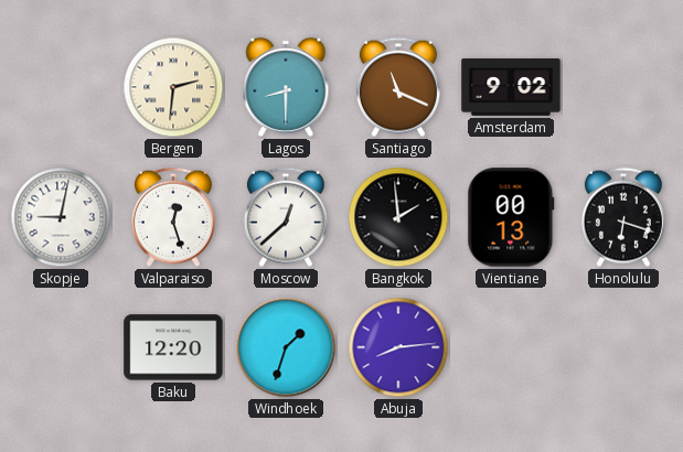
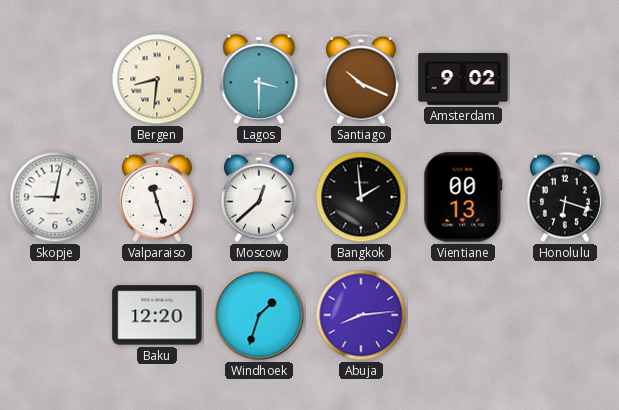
Bergen: 2:31 -> 8:31 (157, 79)
Lagos: 8:30 -> 3:30 (259, 79)
Santiago: 11:19 -> 10:19 (361, 79)
Valparaiso: 12:27 -> 11:27 (157, 197)
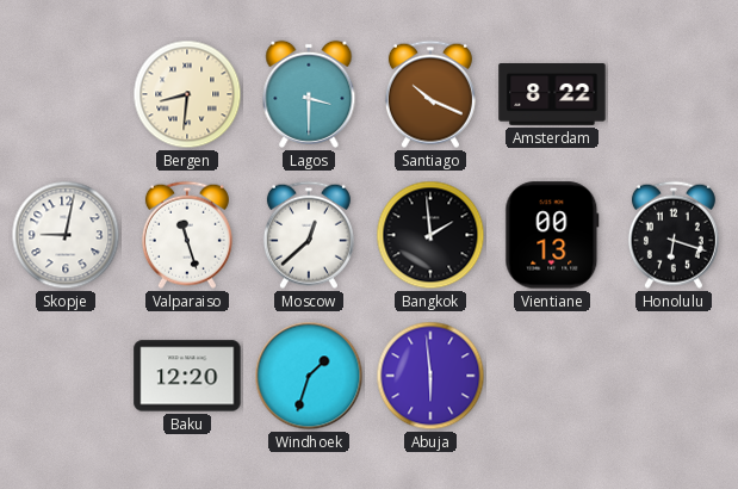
Amsterdam: 9:02 -> 8:22 (552, 95)
Abuja: 8:14 -> 5:59 (430, 376)
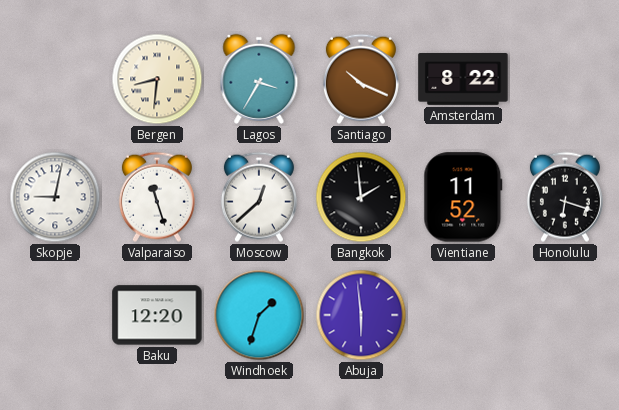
Lagos: 3:30 -> 3:35 (259, 79)
Vientiane: 00:13 -> 11:52 (463, 197)
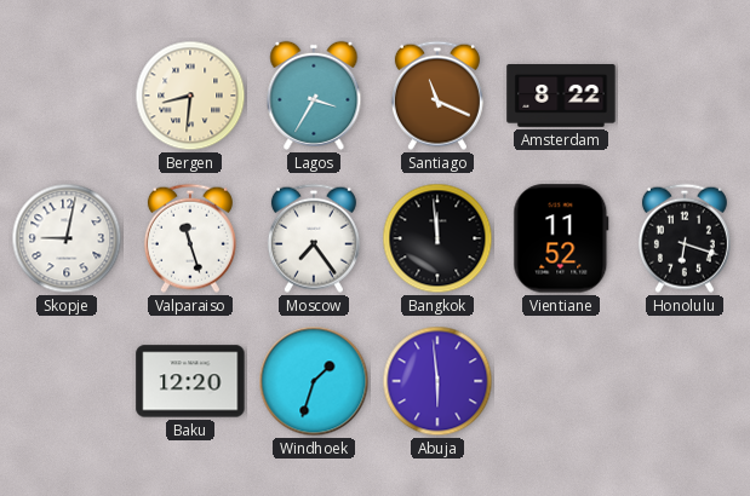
Santiago: 10:19 -> 11:19 (437, 96)
Moscow: 12:38 -> 7:24 (314, 238)
Bangkok: 1:59 -> 11:59 (437, 238)
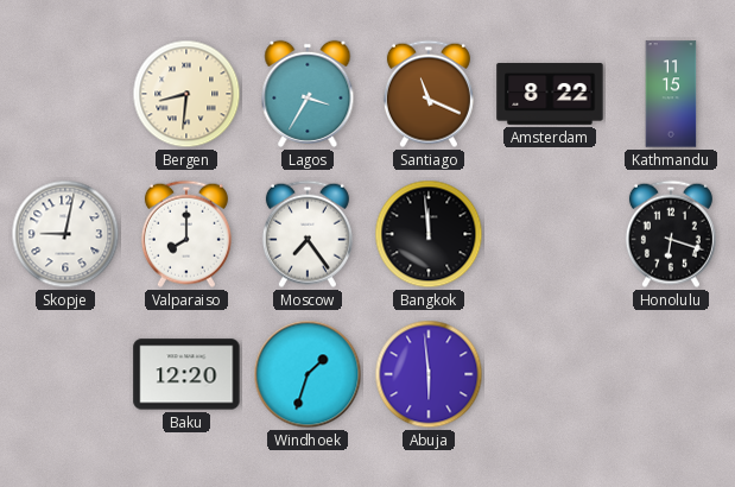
Kathmandu: none -> 11:15 (671, 94)
Valparaiso: 11:27 -> 8:00 (186, 234)
Vientiane: 11:52 -> none (561, 238)
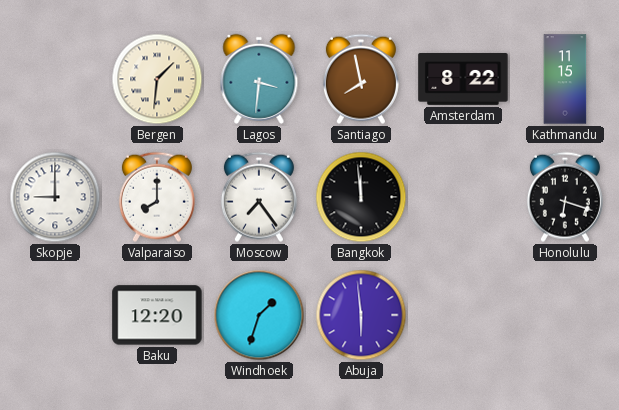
Bergen: 8:31 -> 1:31 (157, 79)
Lagos: 3:35 -> 3:31 (259, 79)
Santiago: 11:19 -> 7:58 (361, 79)
Skopje: 9:02 -> 9:00 (55, 197)
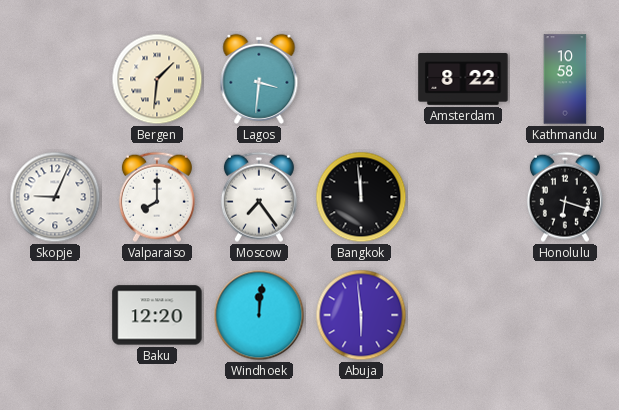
Santiago: 7:58 -> none (361, 79)
Kathmandu: 11:15 -> 10:58 (565, 79)
Skopje: 9:00 -> 9:04 (55, 197)
Windhoek: 1:33 -> 12:01 (259, 315)
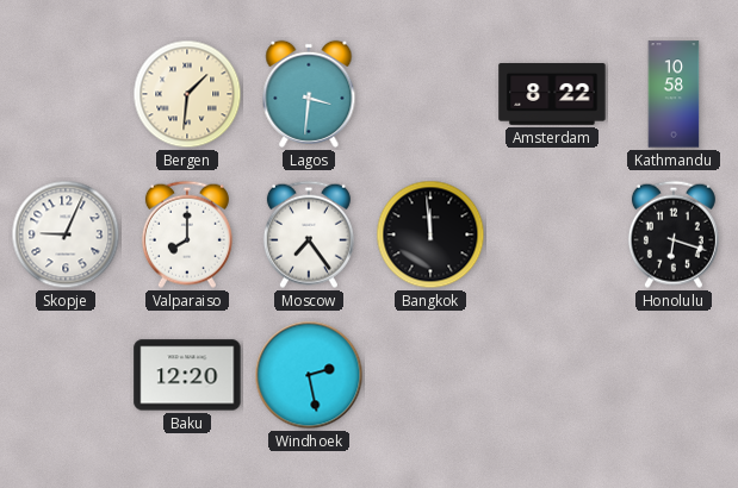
Windhoek: 12:01 -> 2:28 (309, 375)
Abuja: 5:59 -> none (361, 315)
